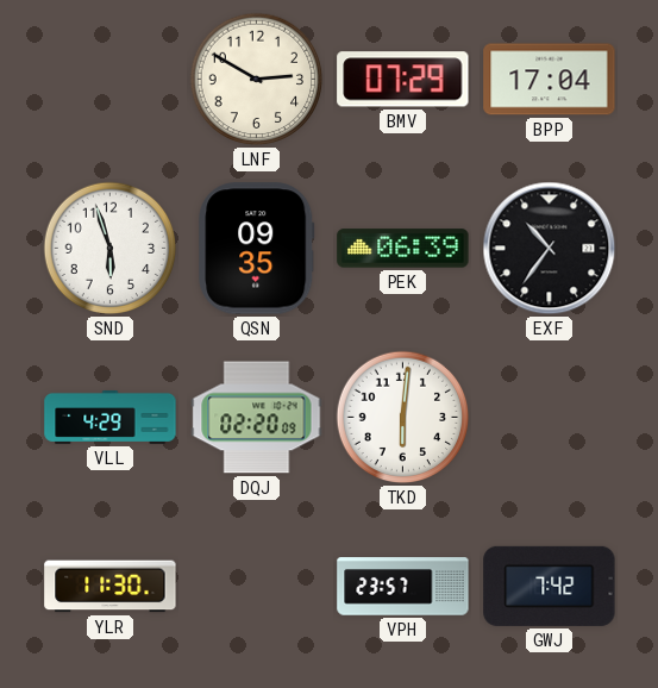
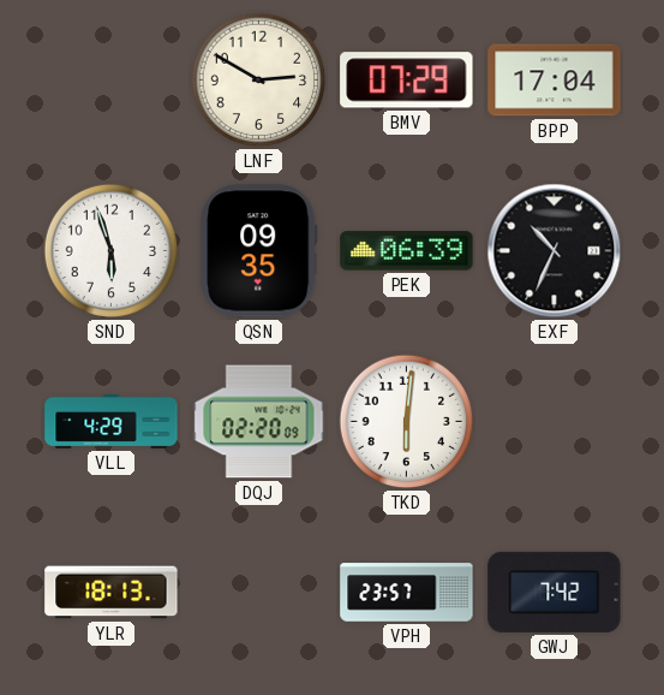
EXF: 10:36 -> 10:34 (555, 251)
YLR: 11:30 -> 18:13 (112, 593)
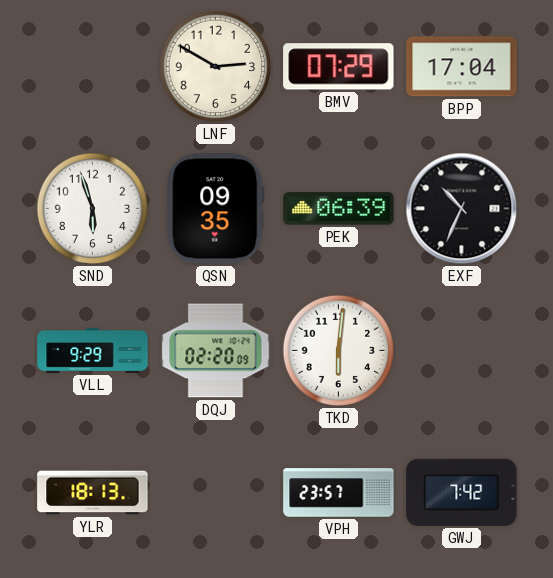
VLL: 4:29 -> 9:29 (93, 350)
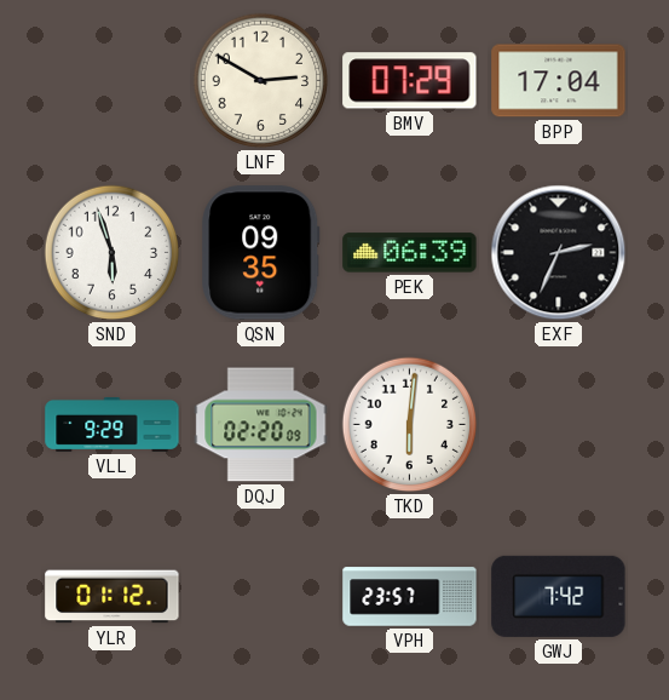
EXF: 10:34 -> 2:34 (559, 253)
YLR: 18:13 -> 01:12 (113, 597)
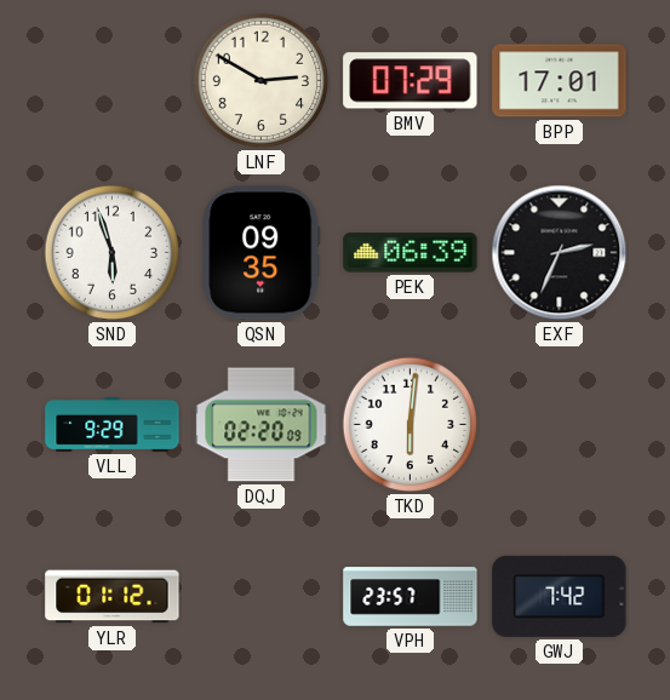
BPP: 17:04 -> 17:01 (560, 81)
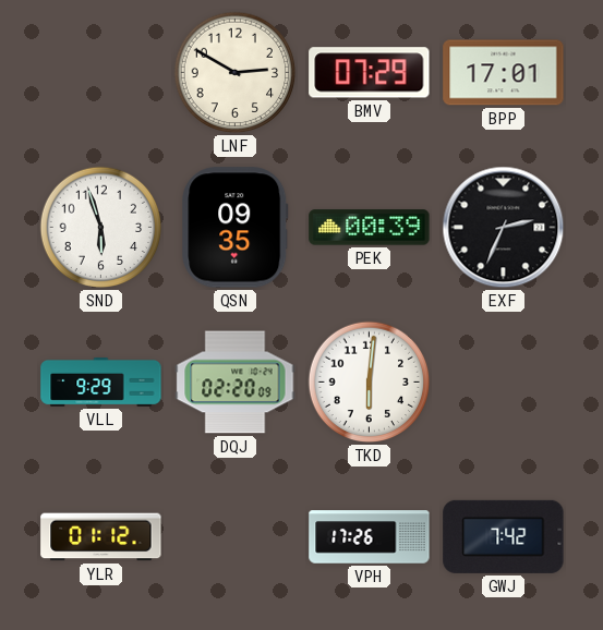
PEK: 06:39 -> 00:39 (370, 228)
VPH: 23:57 -> 17:26 (370, 537)
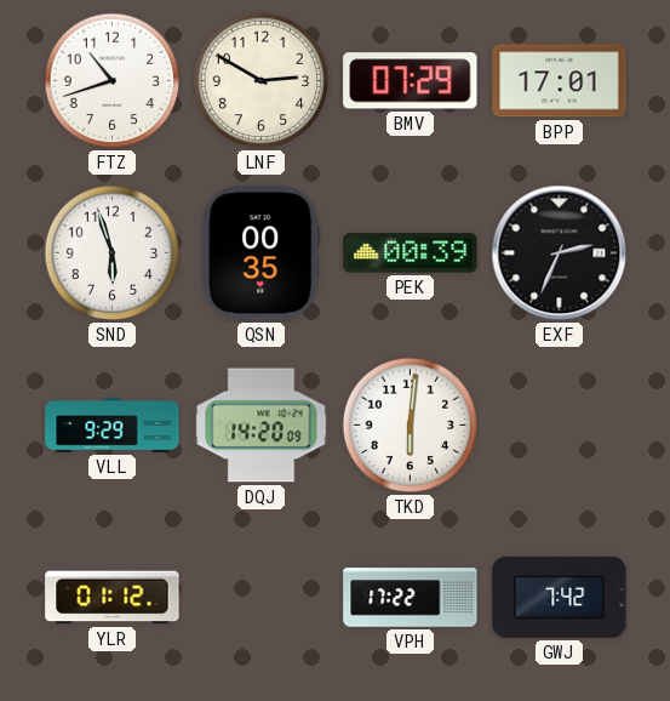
FTZ: none -> 10:42 (113, 81)
QSN: 09:35 -> 00:35 (262, 253)
DQJ: 02:20 -> 14:20 (262, 426)
VPH: 17:26 -> 17:22 (411, 598)
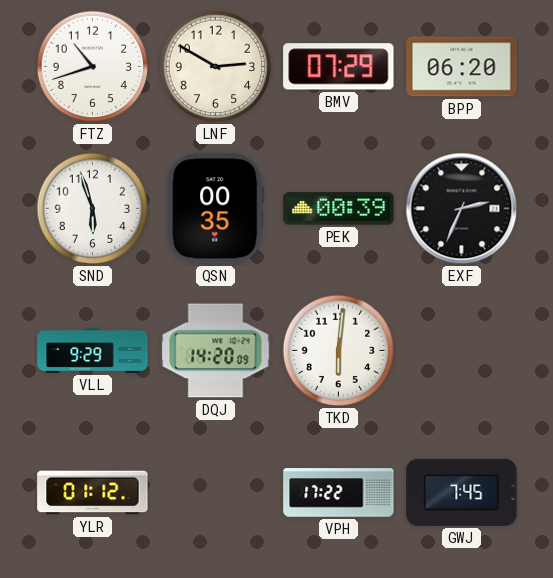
BPP: 17:01 -> 06:20 (462, 67)
GWJ: 7:42 -> 7:45 (462, 492)
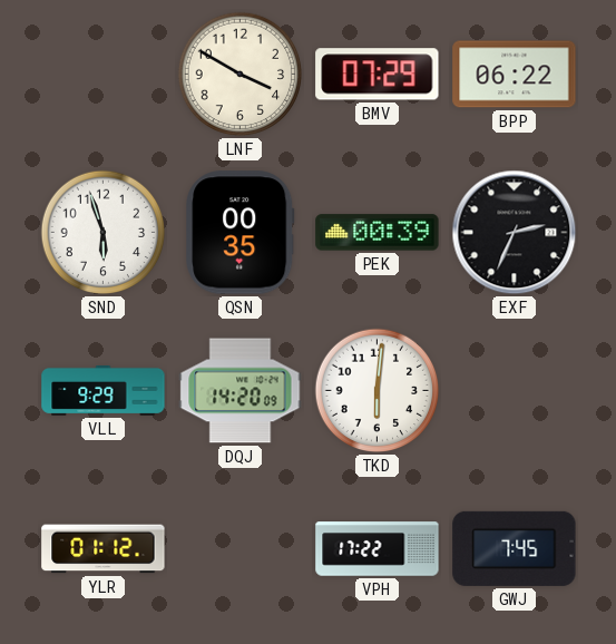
FTZ: 10:42 -> none (93, 67)
LNF: 2:50 -> 3:50 (241, 75)
BPP: 06:20 -> 06:22 (515, 75)
